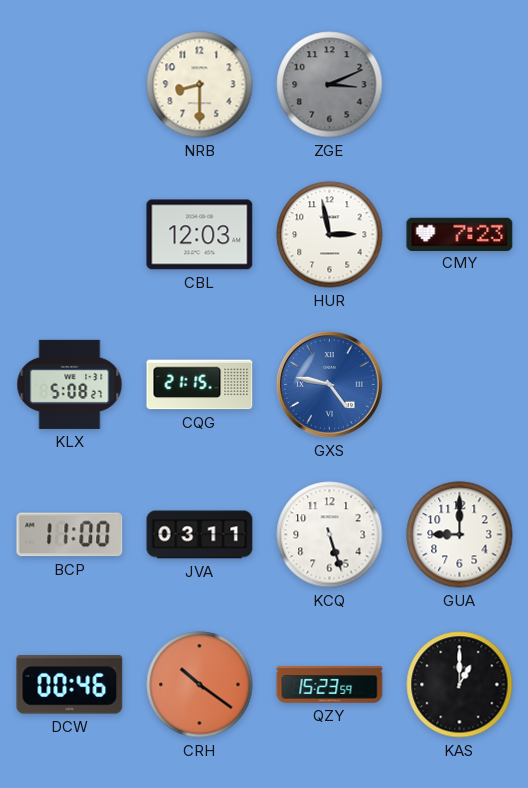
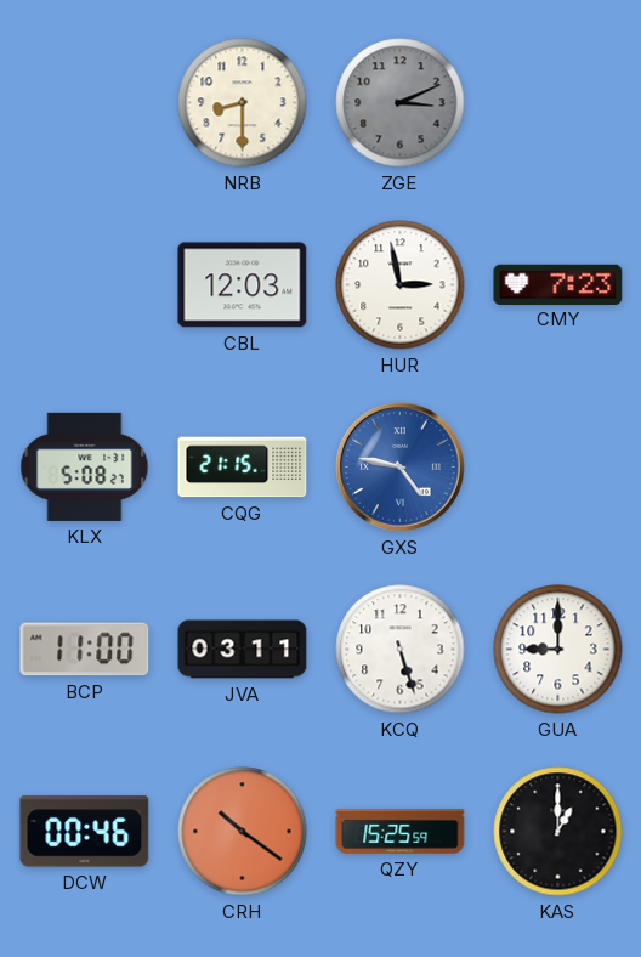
QZY: 15:23 -> 15:25 (401, 832)
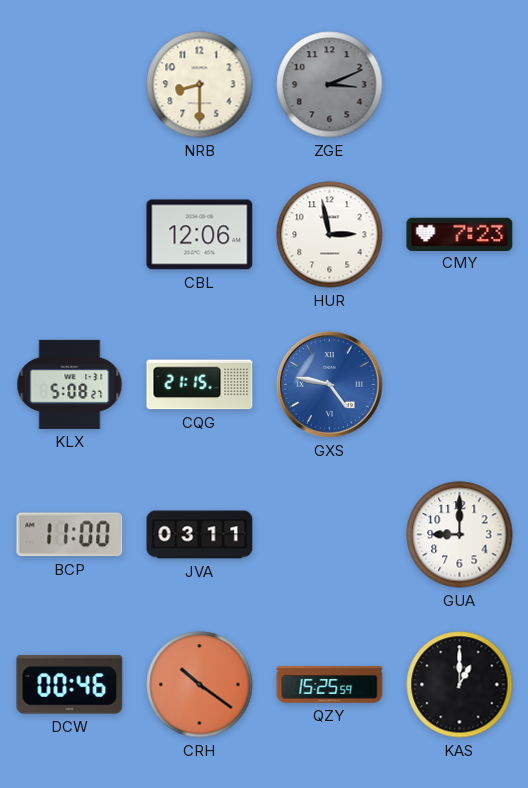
CBL: 12:03 -> 12:06 (200, 235)
KCQ: 5:27 -> none (401, 650)
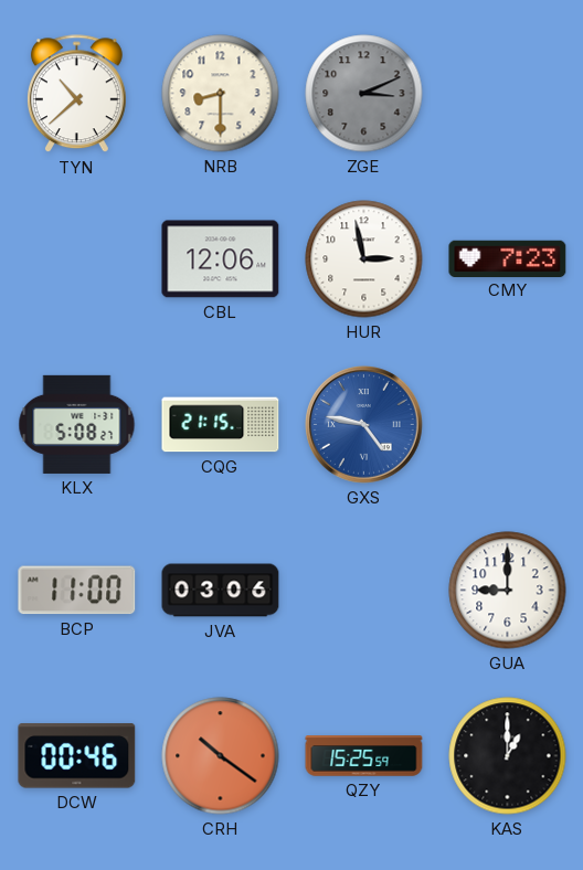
TYN: none -> 10:38 (76, 94)
JVA: 03:11 -> 03:06 (221, 591)
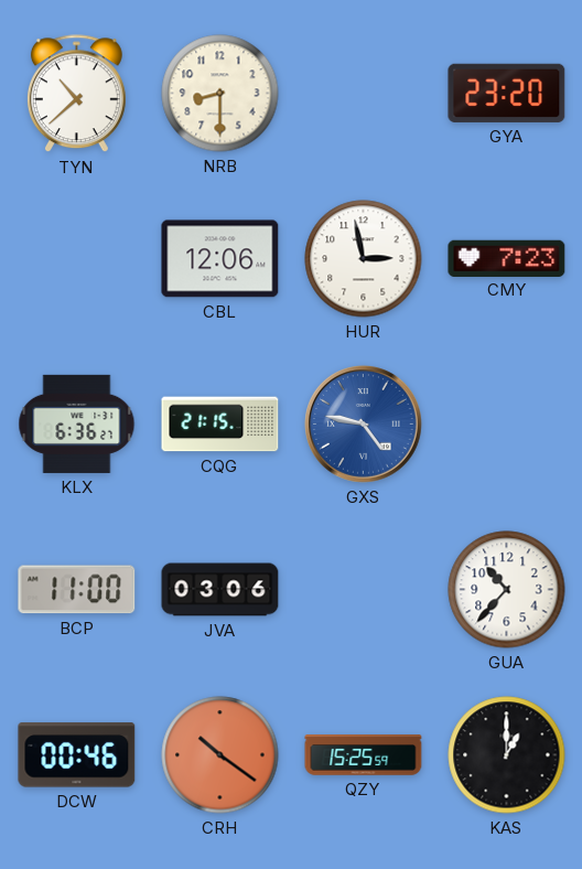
ZGE: 3:11 -> none (364, 94)
GYA: none -> 23:20 (507, 93)
KLX: 5:08 -> 6:36 (77, 423)
GUA: 9:00 -> 10:37 (507, 590)
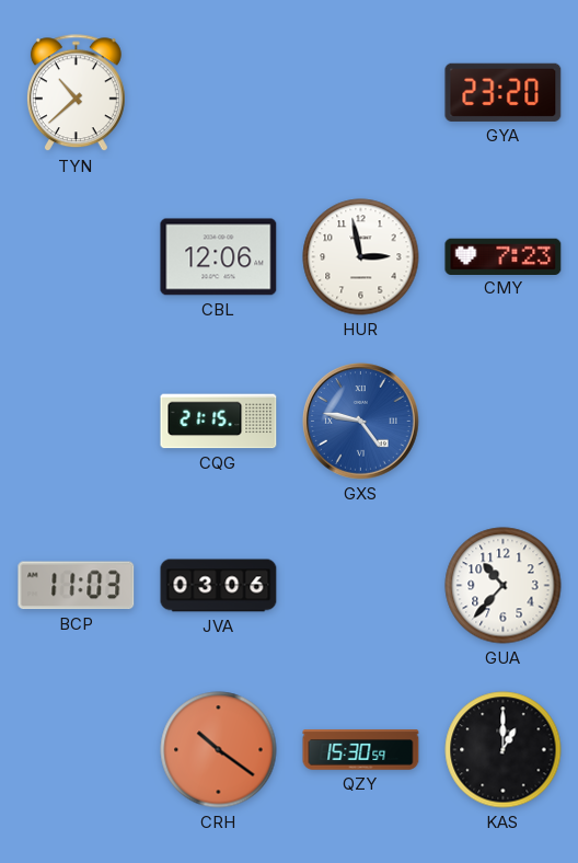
NRB: 8:30 -> none (220, 94)
KLX: 6:36 -> none (77, 423)
BCP: 11:00 -> 11:03 (77, 586)
DCW: 00:46 -> none (77, 755)
QZY: 15:25 -> 15:30 (361, 750)
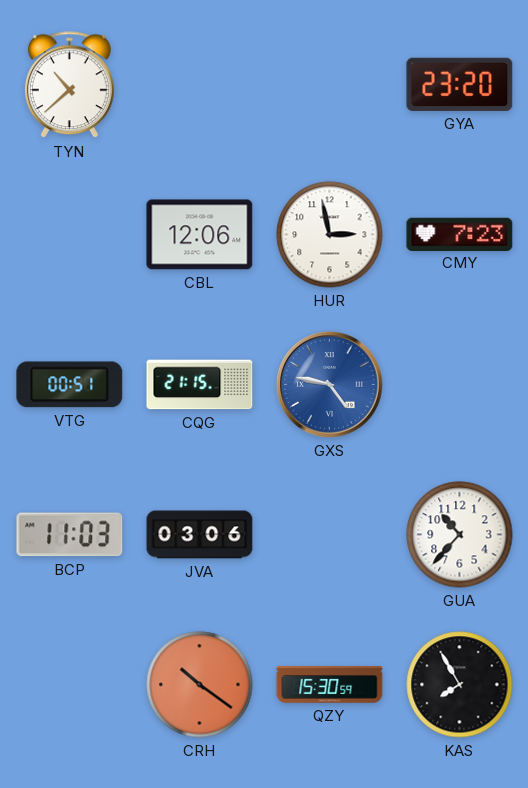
VTG: none -> 00:51 (70, 385)
KAS: 1:00 -> 7:55 (460, 685)
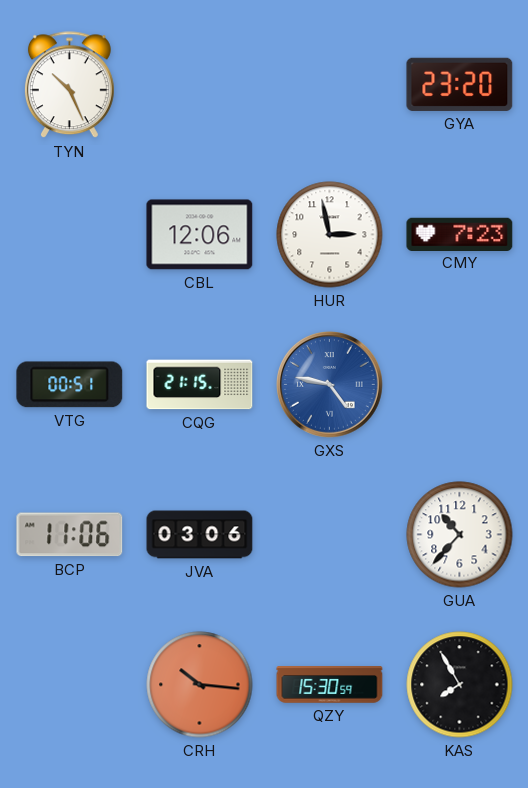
TYN: 10:38 -> 10:26 (69, 85)
BCP: 11:03 -> 11:06 (70, 535)
CRH: 10:21 -> 10:16 (200, 685)
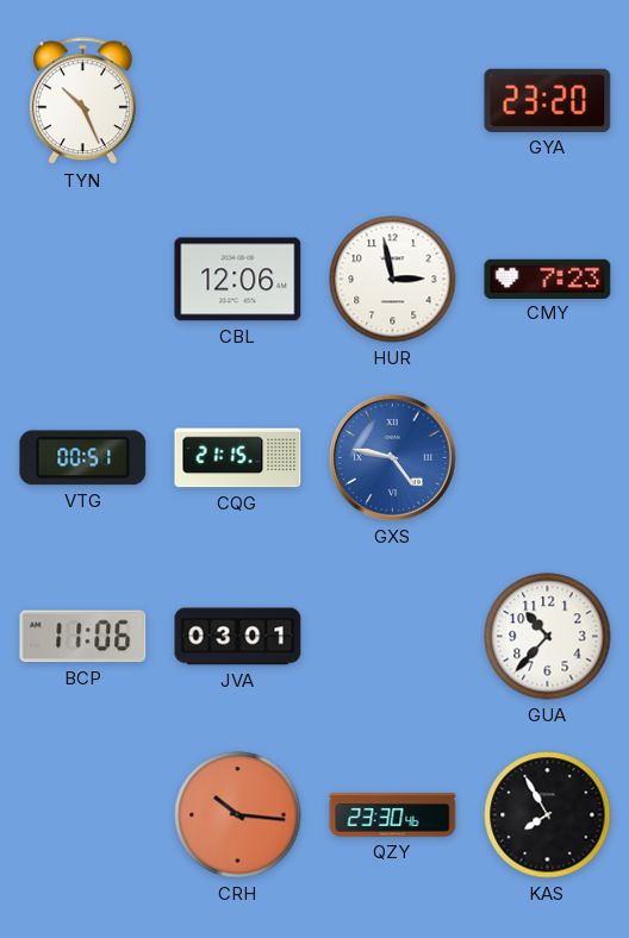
JVA: 03:06 -> 03:01 (238, 637)
QZY: 15:30 -> 23:30 (393, 815)
